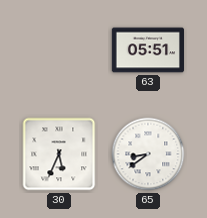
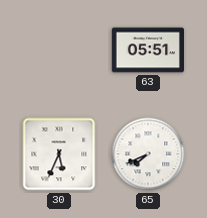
65: 8:39 -> 7:41 (148, 154)
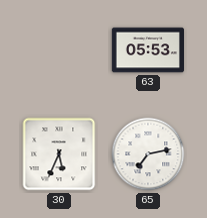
63: 05:51 -> 05:53 (147, 50)
65: 7:41 -> 7:13 (148, 154)
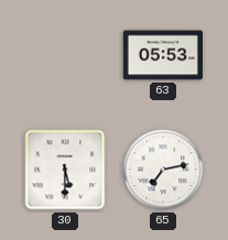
30: 5:34 -> 5:30 (65, 170)
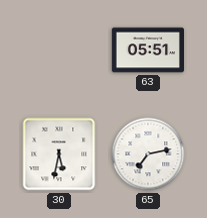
63: 05:53 -> 05:51 (147, 50)
30: 5:30 -> 5:32 (59, 154)
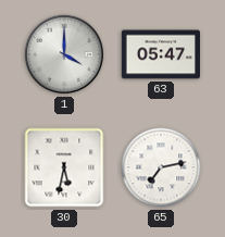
1: none -> 4:00 (64, 54)
63: 05:51 -> 05:47 (160, 54)
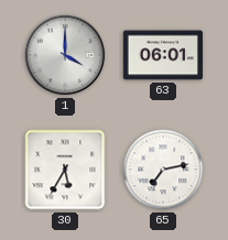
63: 05:47 -> 06:01 (162, 55)
30: 5:32 -> 5:35 (65, 170)
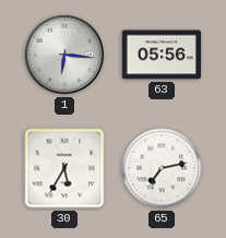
1: 4:00 -> 6:16 (64, 55)
63: 06:01 -> 05:56 (160, 55)
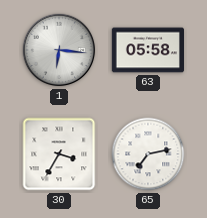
63: 05:56 -> 05:58 (147, 50)
30: 5:35 -> 3:35 (59, 154)
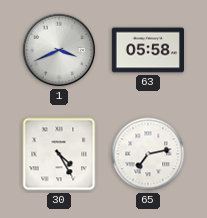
1: 6:16 -> 3:41 (59, 50)
30: 3:35 -> 4:25 (59, 154)
